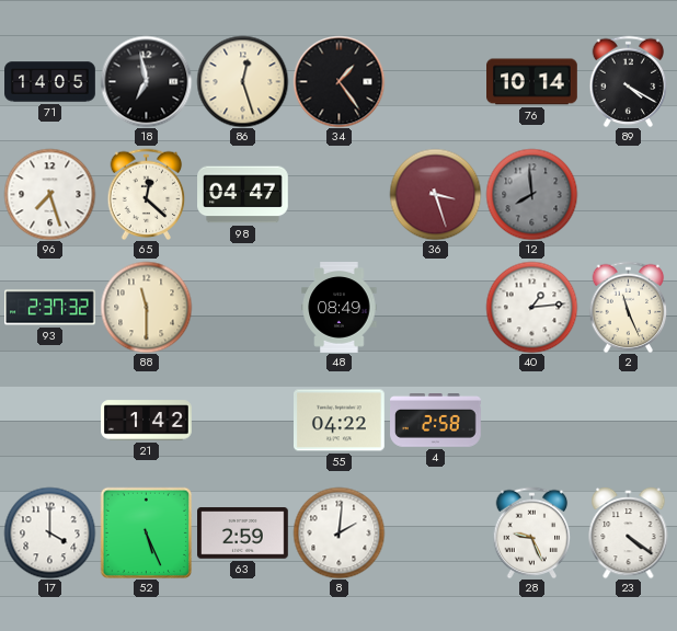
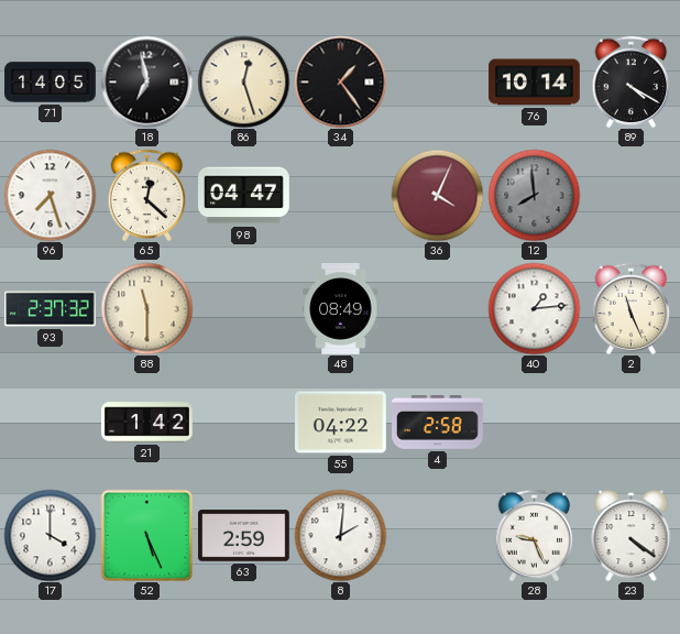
36: 3:27 -> 4:04 (437, 195)
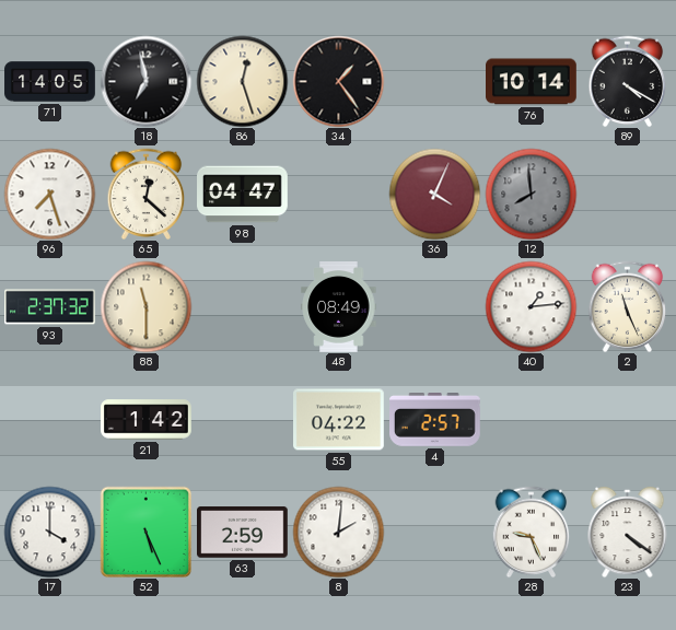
4: 2:58 -> 2:57 (435, 420)
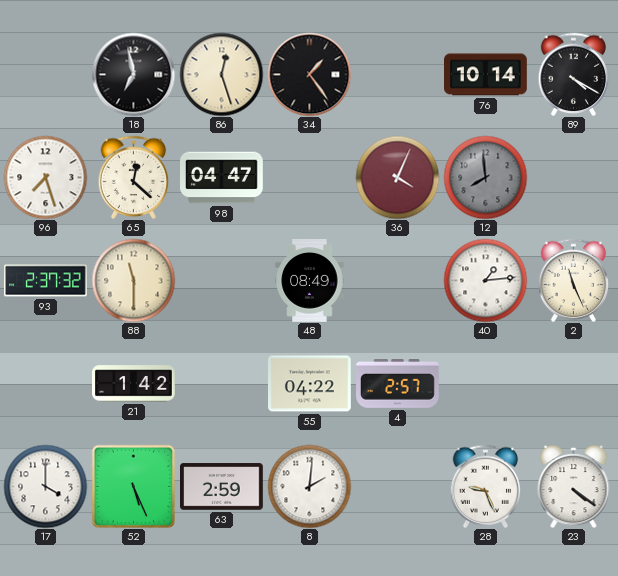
71: 14:05 -> none (50, 82)
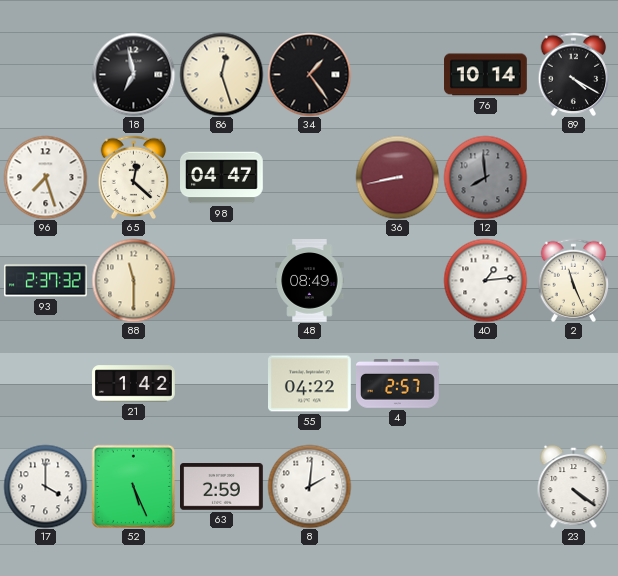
36: 4:04 -> 8:43 (397, 177)
28: 9:26 -> none (486, 486)
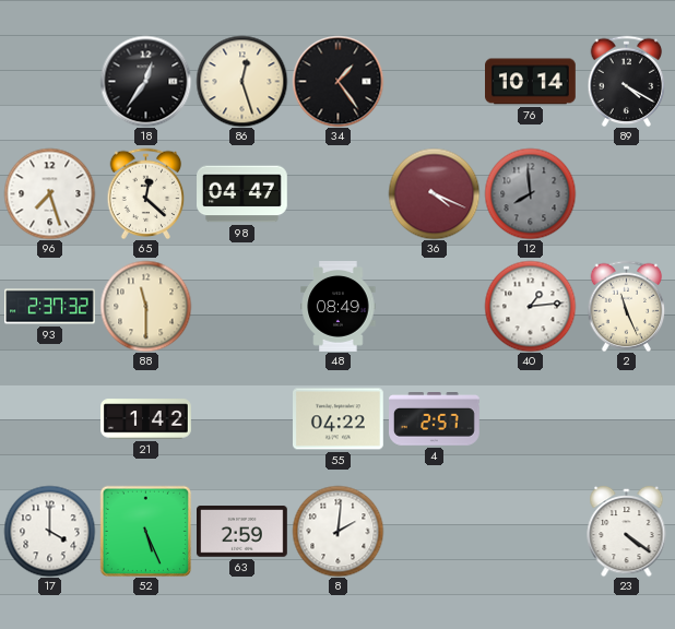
18: 6:58 -> 12:36 (145, 81)
36: 8:43 -> 4:19 (434, 193)
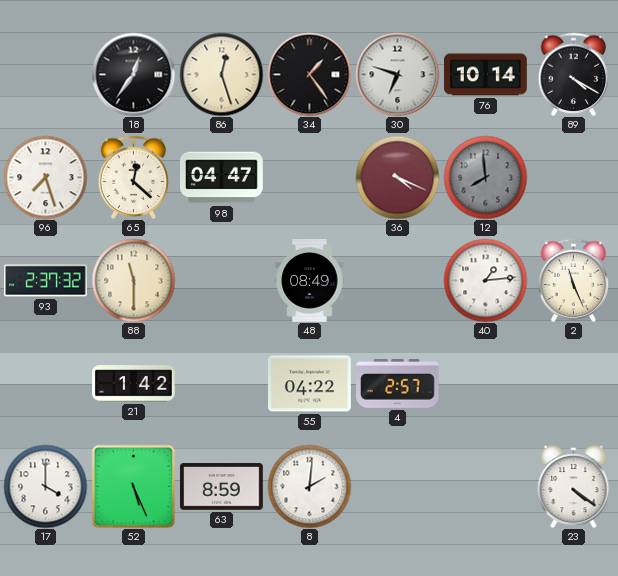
30: none -> 6:48 (397, 74)
63: 2:59 -> 8:59 (222, 487)
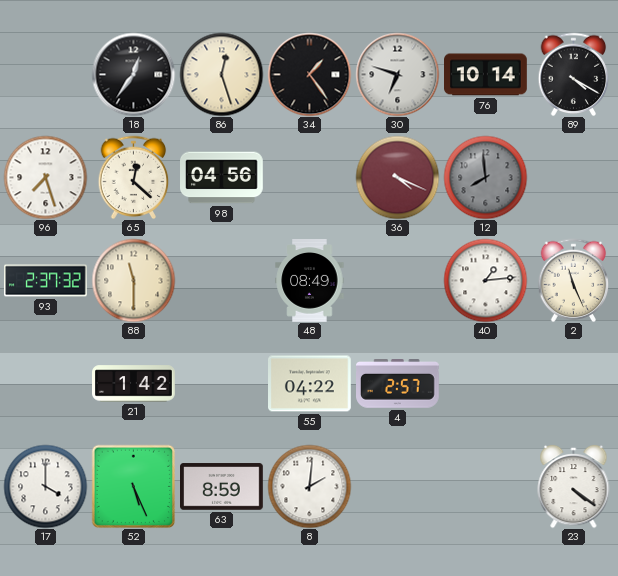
98: 04:47 -> 04:56 (222, 178)
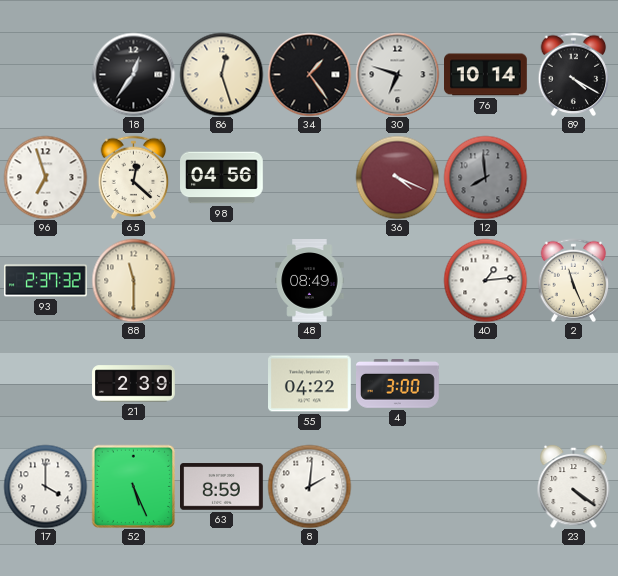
96: 7:27 -> 6:57 (45, 177)
21: 1:42 -> 2:39 (134, 384)
4: 2:57 -> 3:00 (398, 384)
